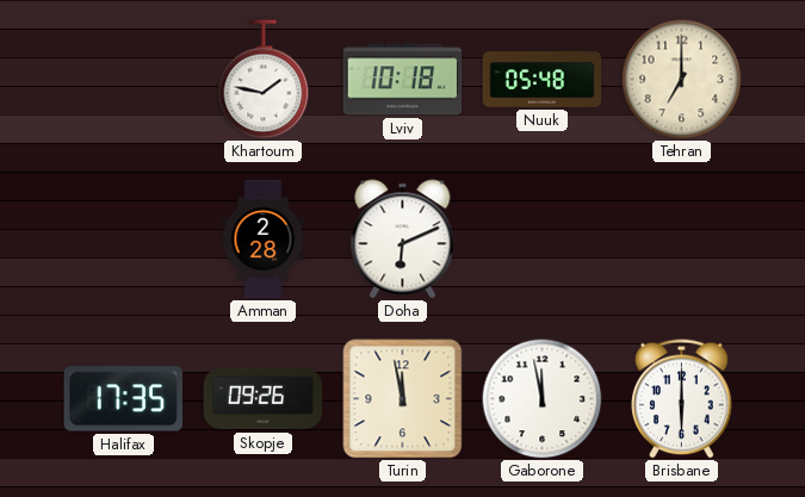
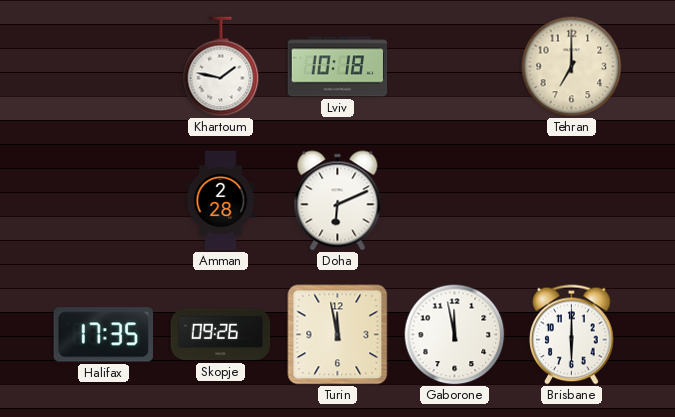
Nuuk: 05:48 -> none (543, 80)
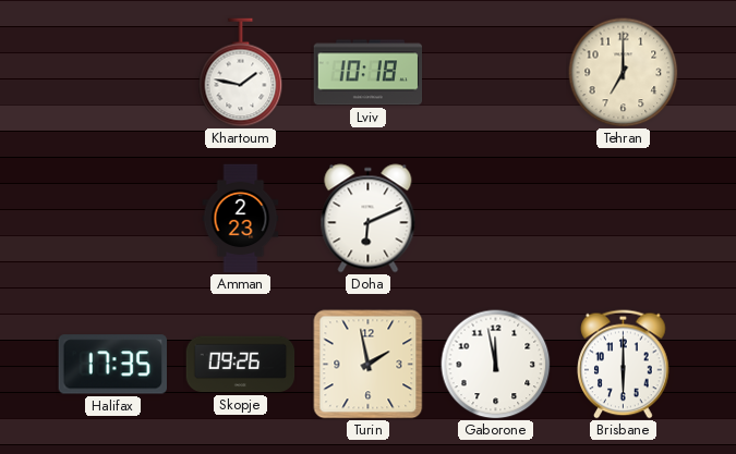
Amman: 2:28 -> 2:23 (241, 219)
Turin: 11:58 -> 1:58 (369, 365)
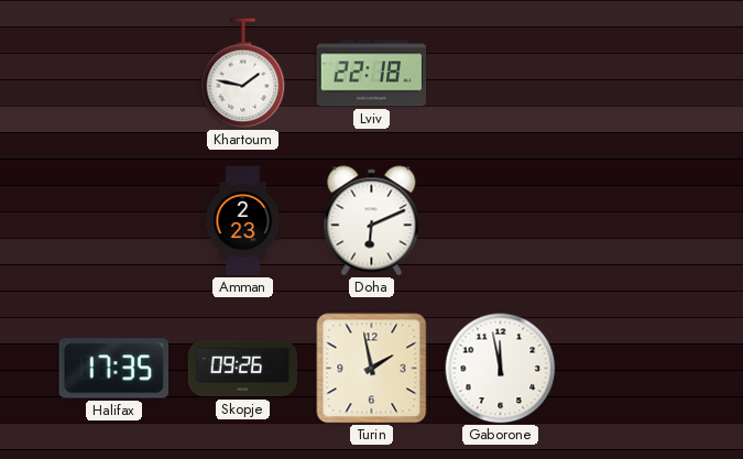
Lviv: 10:18 -> 22:18 (372, 74)
Tehran: 7:00 -> none (624, 73)
Brisbane: 6:00 -> none (624, 365)
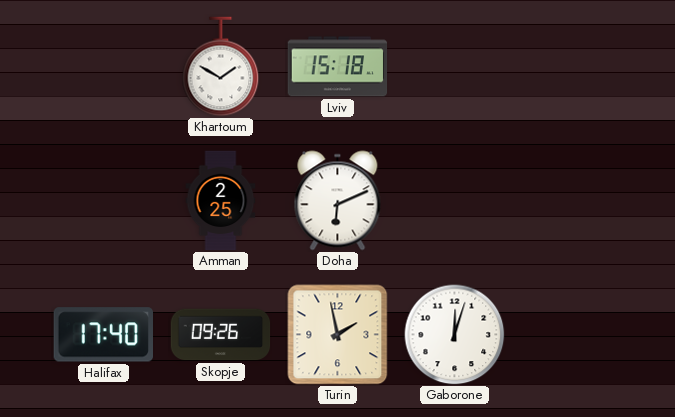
Khartoum: 1:47 -> 1:50 (221, 67)
Lviv: 22:18 -> 15:18 (338, 67)
Amman: 2:23 -> 2:25 (221, 201)
Halifax: 17:35 -> 17:40 (103, 335)
Gaborone: 11:58 -> 12:03 (455, 335)
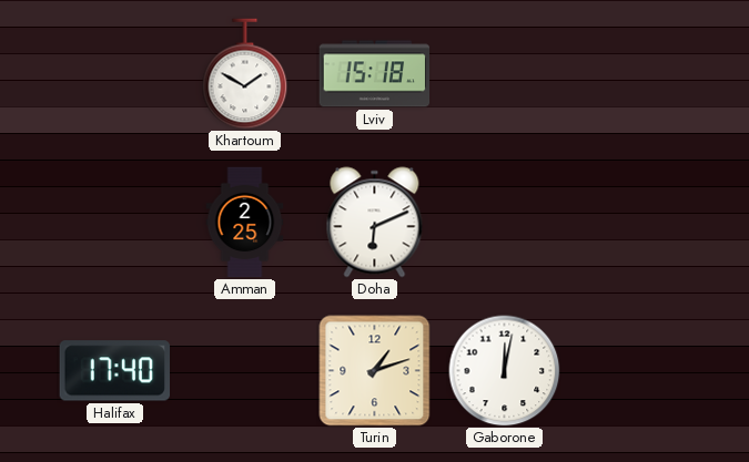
Skopje: 09:26 -> none (221, 335)
Turin: 1:58 -> 1:12 (375, 371)
Gaborone: 12:03 -> 12:02 (505, 371)
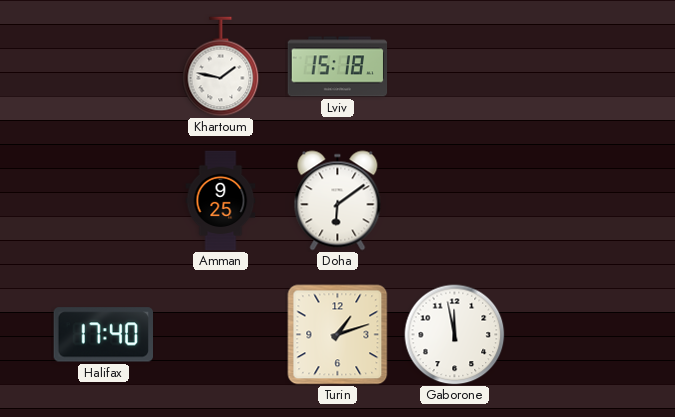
Khartoum: 1:50 -> 1:47 (221, 67)
Amman: 2:25 -> 9:25 (221, 201)
Doha: 6:11 -> 6:09 (338, 201)
Gaborone: 12:02 -> 11:58 (455, 335)
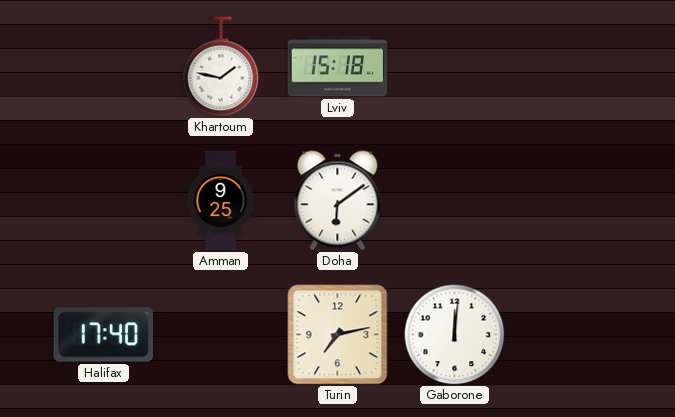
Turin: 1:12 -> 7:13 (338, 335)
Gaborone: 11:58 -> 12:01 (455, 335)
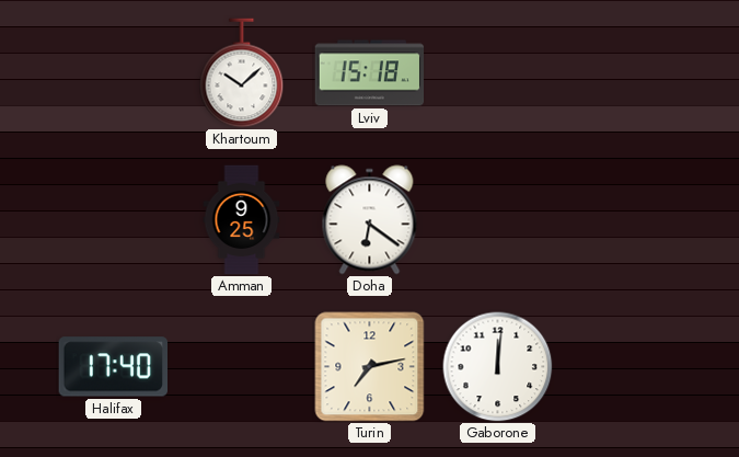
Khartoum: 1:47 -> 10:08 (242, 73)
Doha: 6:09 -> 6:21 (370, 220)
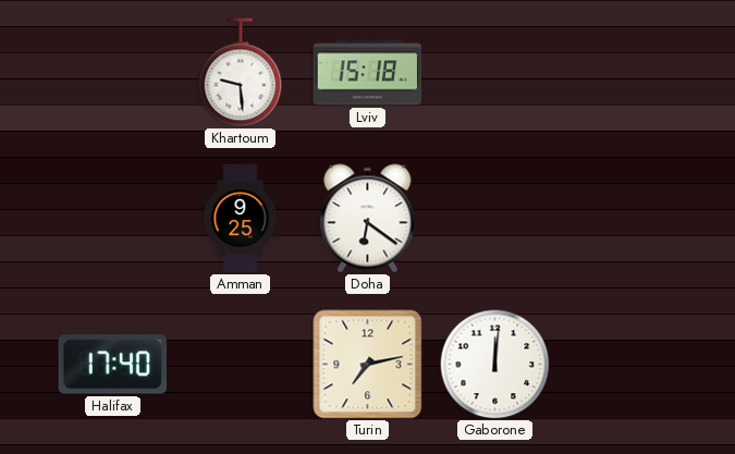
Khartoum: 10:08 -> 9:29 (241, 73)
